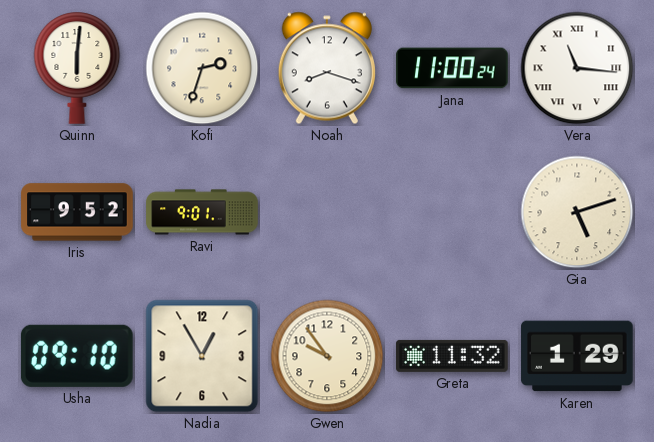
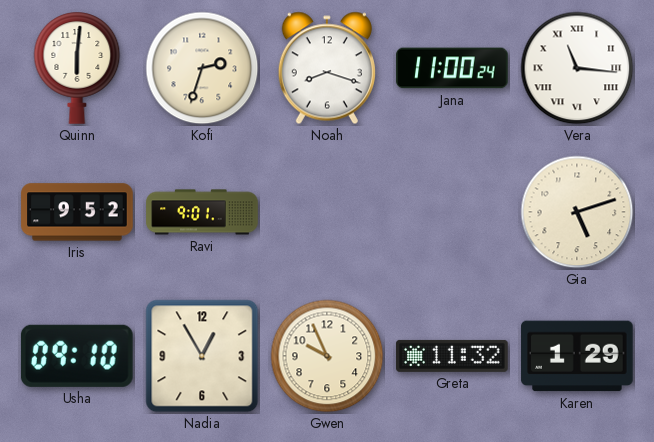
Gwen: 9:54 -> 9:56 (327, 356)
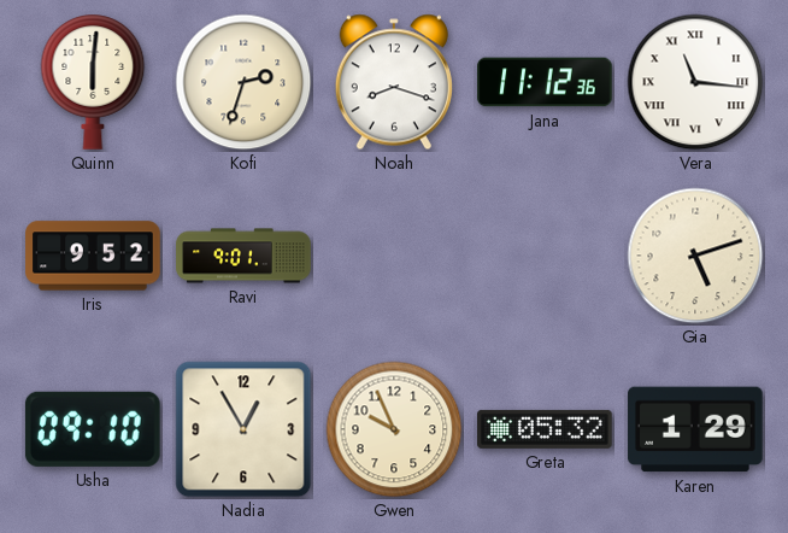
Jana: 11:00 -> 11:12 (545, 82)
Greta: 11:32 -> 05:32 (545, 429)
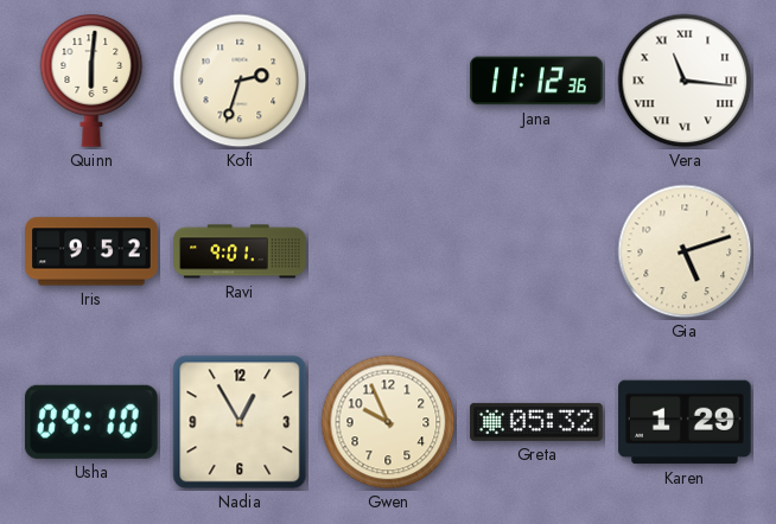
Noah: 8:18 -> none (394, 82)
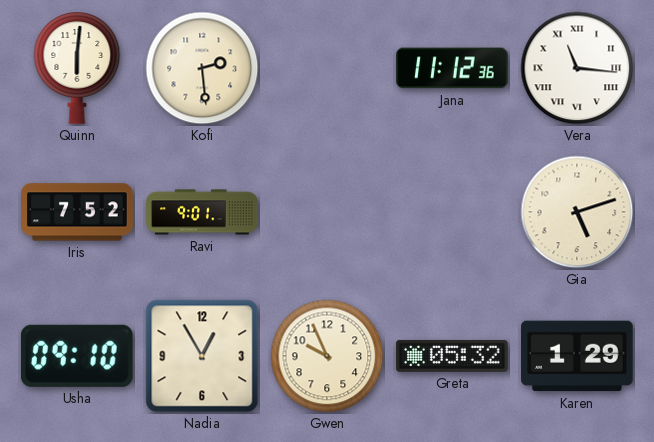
Kofi: 2:33 -> 2:29 (202, 68)
Iris: 9:52 -> 7:52 (77, 212)
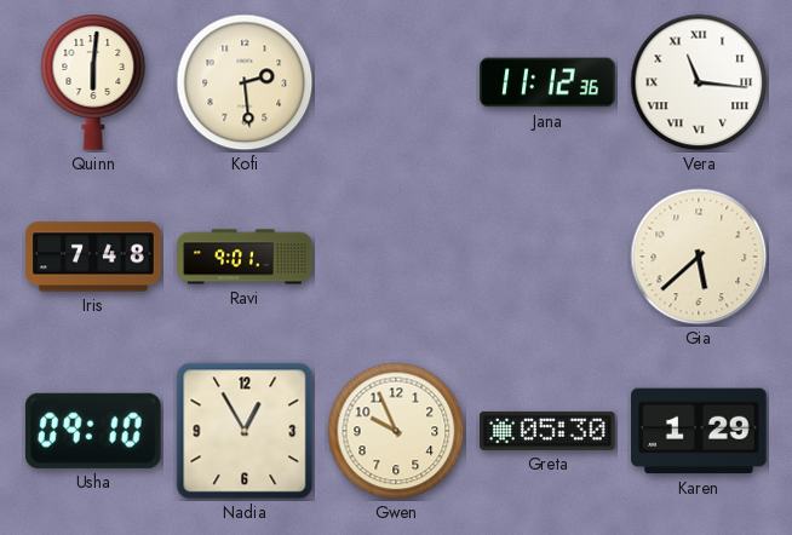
Iris: 7:52 -> 7:48 (93, 257)
Gia: 5:12 -> 5:38 (699, 257)
Greta: 05:32 -> 05:30 (547, 431)
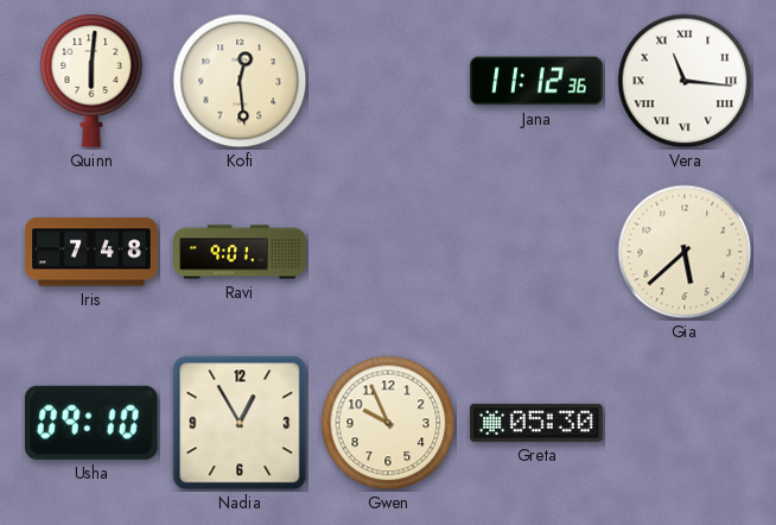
Kofi: 2:29 -> 12:29 (240, 81)
Karen: 1:29 -> none (699, 431)
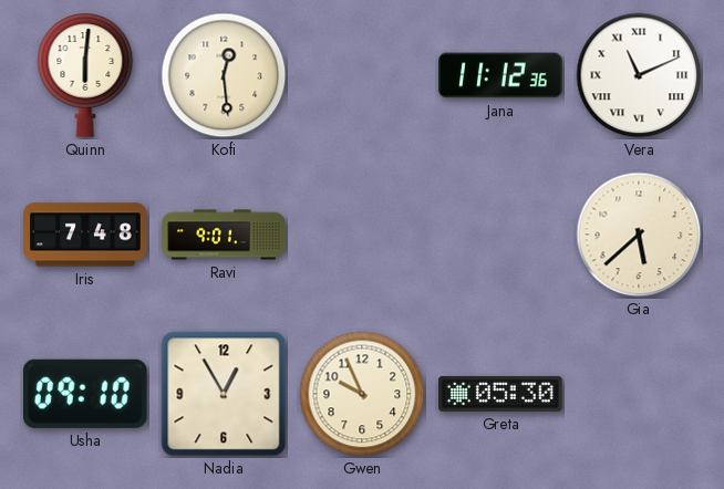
Vera: 11:16 -> 11:11 (639, 75)
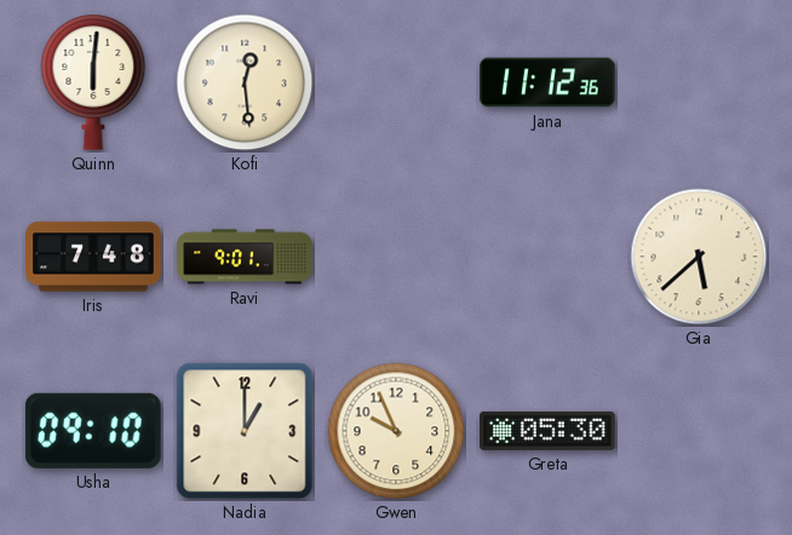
Vera: 11:11 -> none (639, 75)
Nadia: 12:55 -> 1:00 (245, 431)
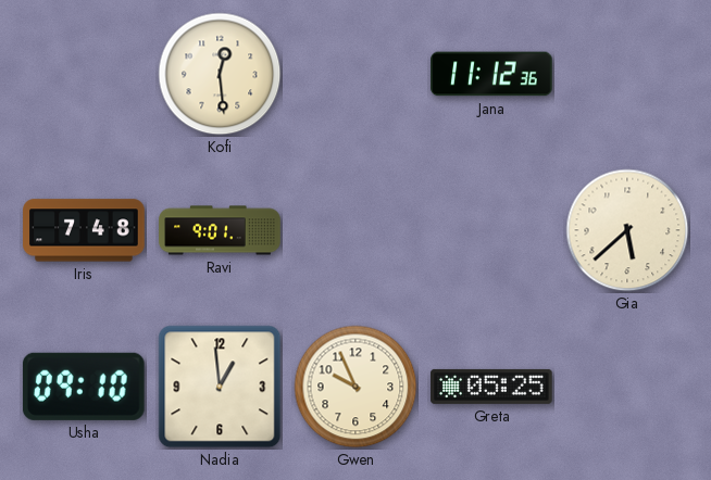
Quinn: 6:01 -> none (93, 82)
Nadia: 1:00 -> 12:59 (220, 387)
Greta: 05:30 -> 05:25 (491, 387)
